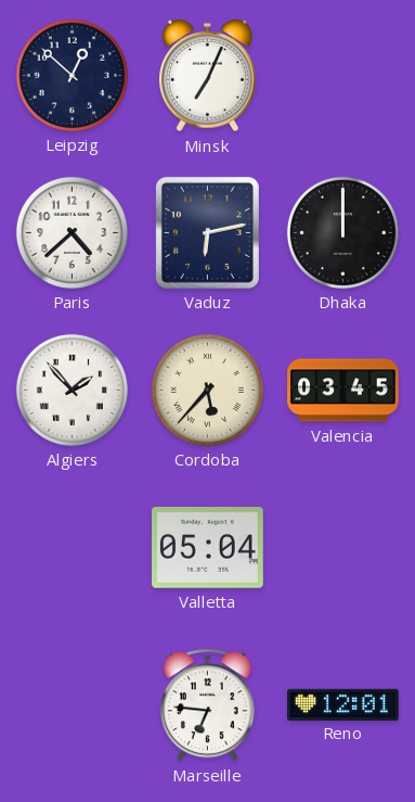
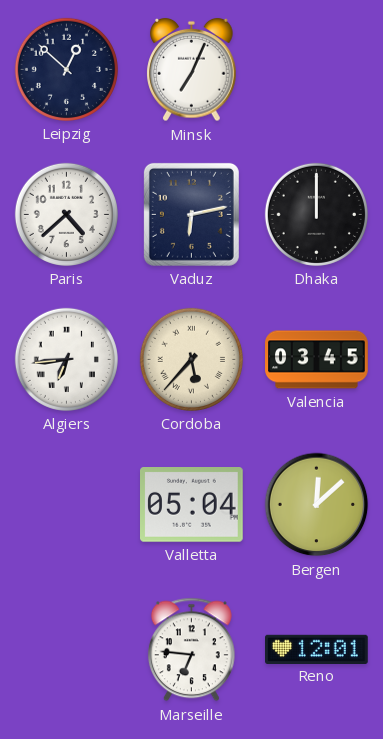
Algiers: 1:53 -> 6:44 (66, 359)
Bergen: none -> 12:08 (317, 505)
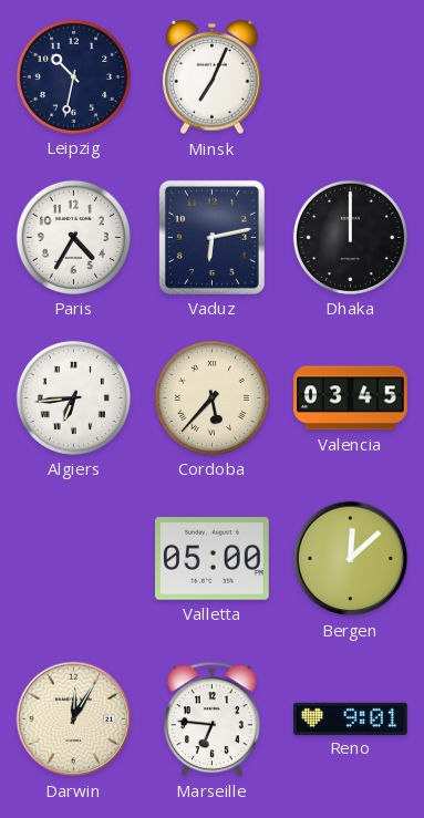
Leipzig: 12:52 -> 10:32 (73, 76)
Paris: 4:38 -> 4:35 (73, 237)
Valletta: 05:04 -> 05:00 (213, 559)
Darwin: none -> 12:05 (74, 719)
Reno: 12:01 -> 9:01 (351, 718)
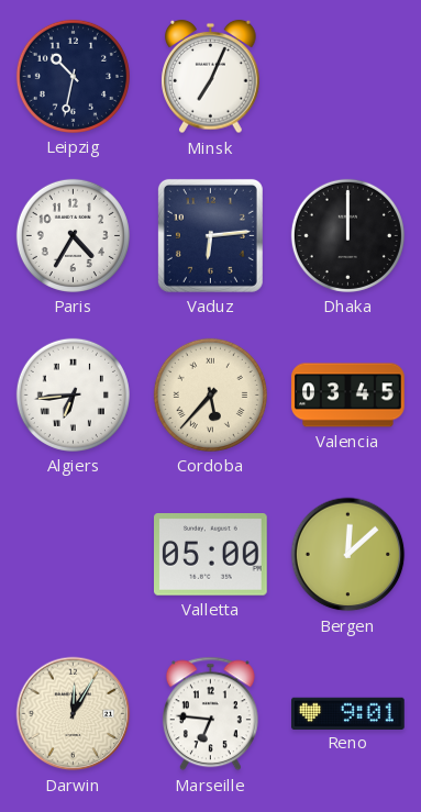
Vaduz: 6:13 -> 6:14 (210, 235)
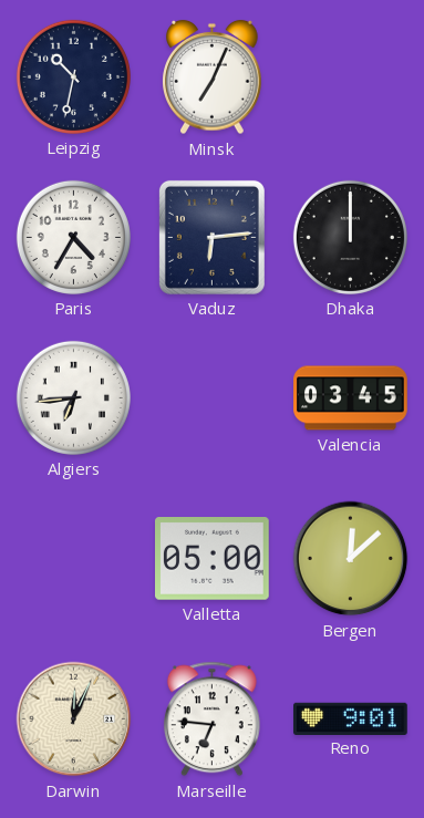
Cordoba: 5:37 -> none (210, 394)
Darwin: 12:05 -> 12:04 (74, 719)
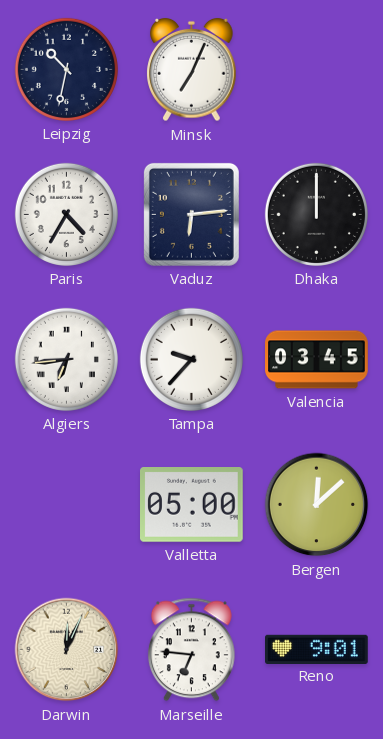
Tampa: none -> 9:37 (191, 359)
